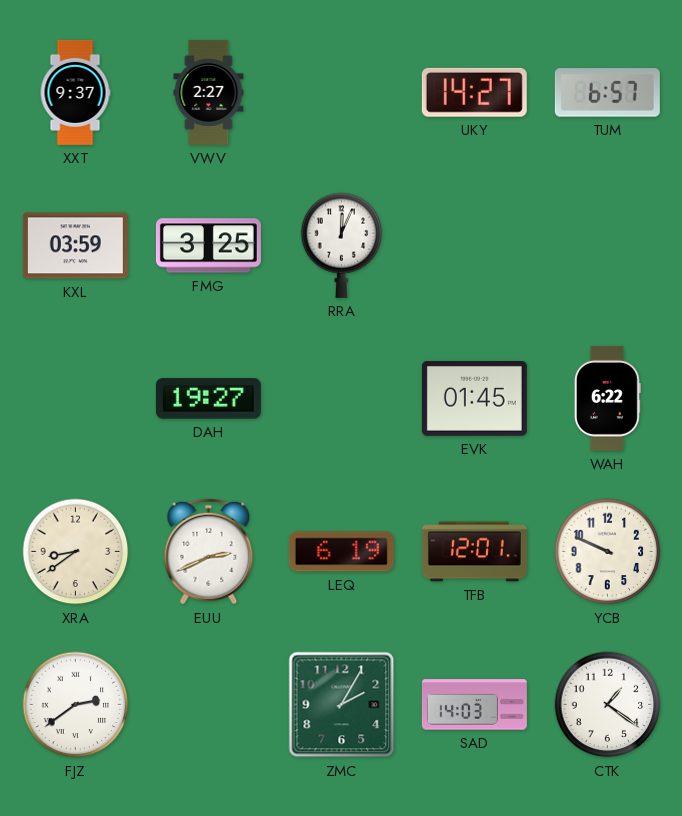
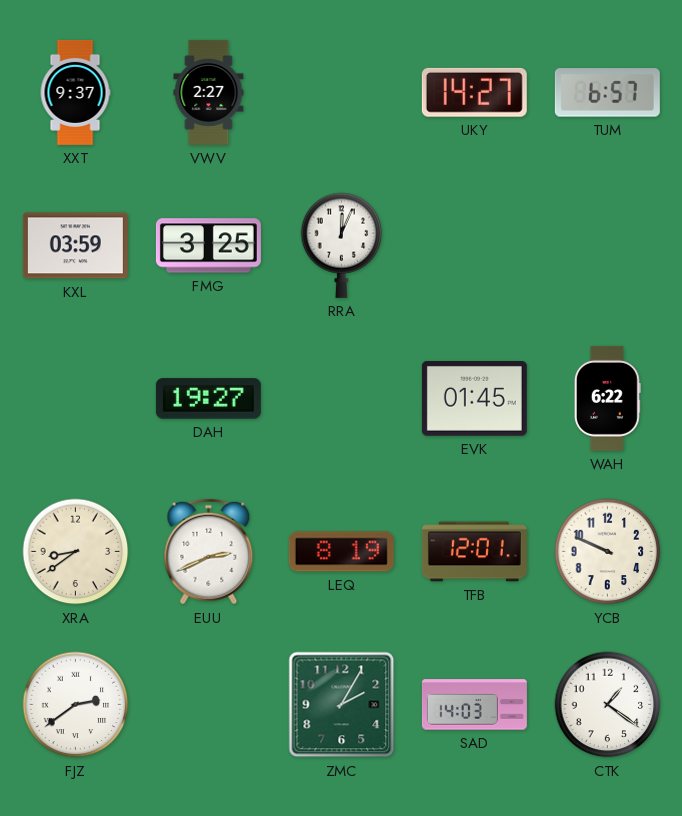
LEQ: 6:19 -> 8:19 (341, 552)
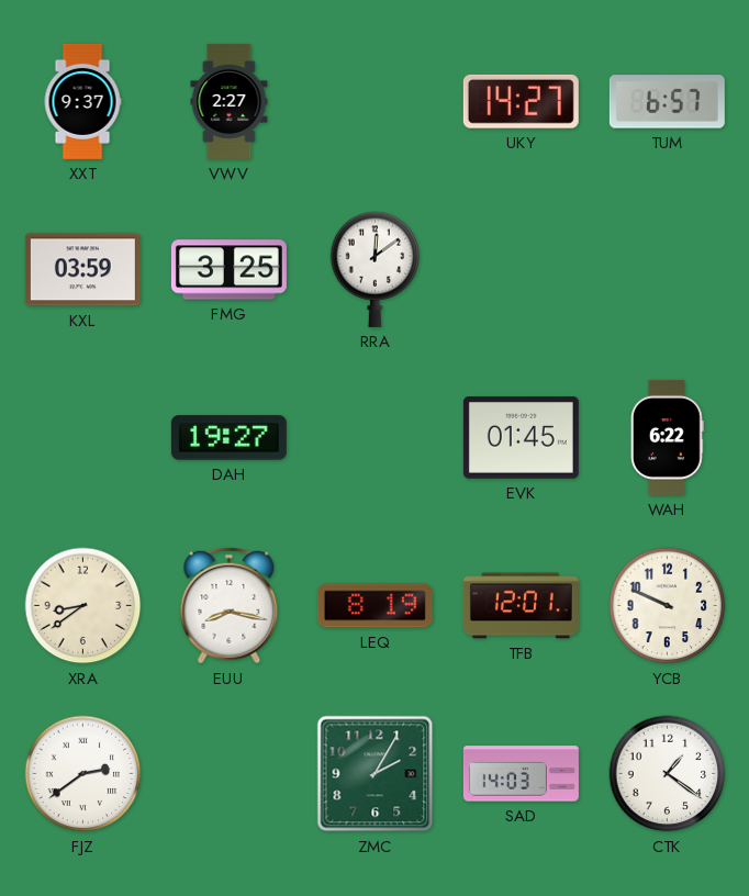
RRA: 12:04 -> 12:09 (376, 269)
EUU: 2:41 -> 8:17 (230, 606)
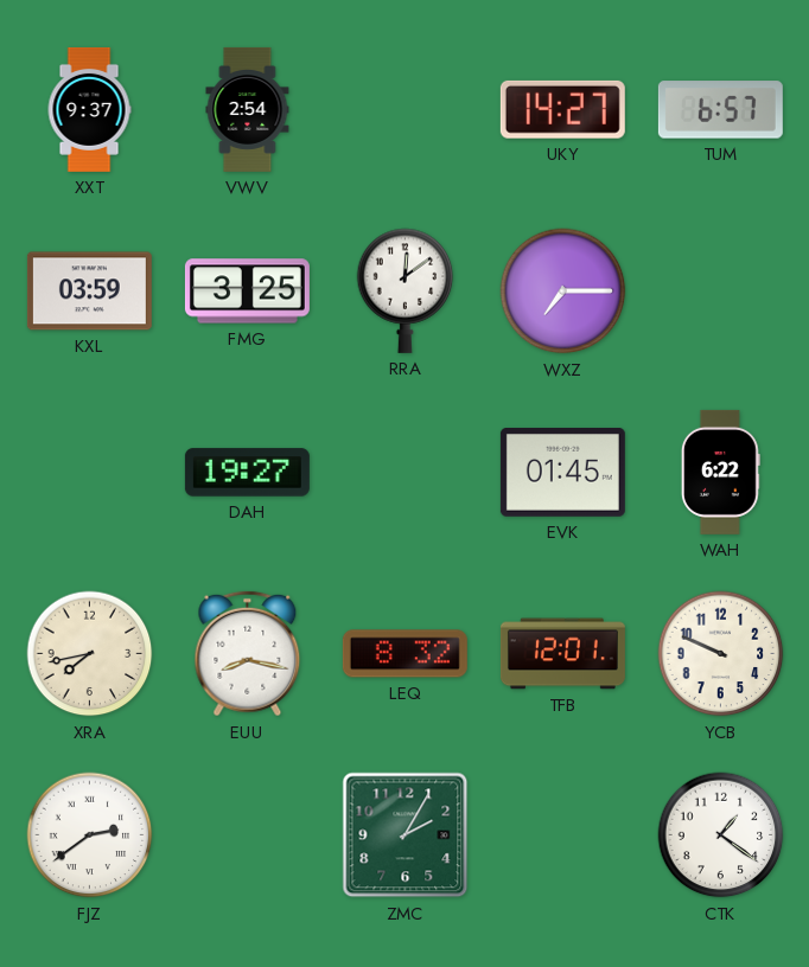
VWV: 2:27 -> 2:54 (248, 109)
WXZ: none -> 7:15 (563, 292)
XRA: 8:39 -> 7:43 (90, 654)
LEQ: 8:19 -> 8:32 (404, 654)
SAD: 14:03 -> none (521, 774)
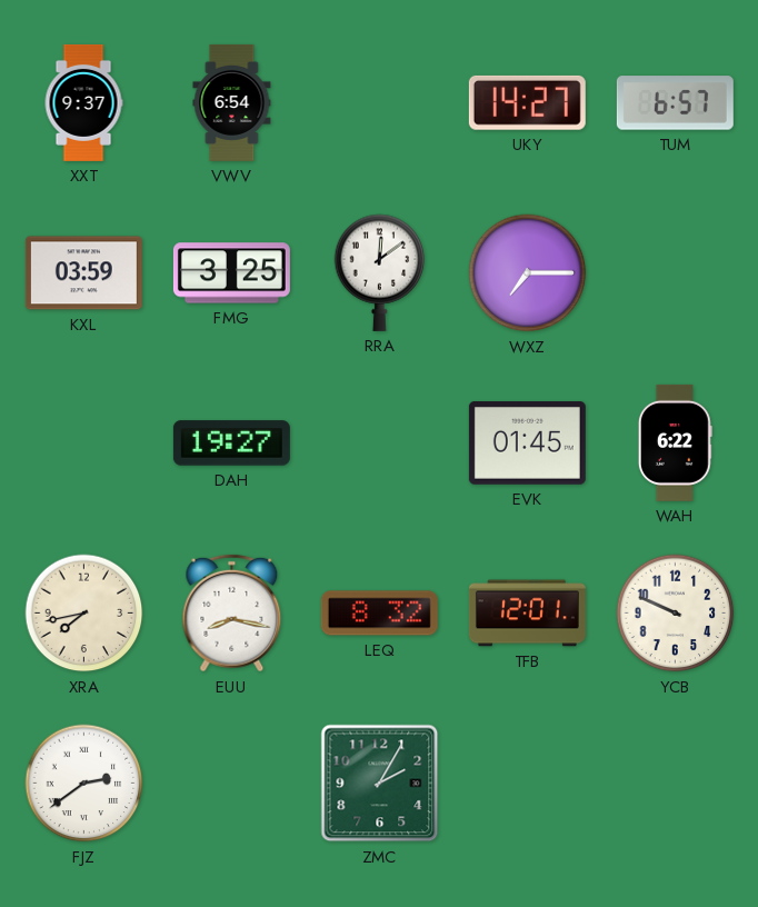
VWV: 2:54 -> 6:54 (232, 102)
CTK: 1:21 -> none (721, 835)
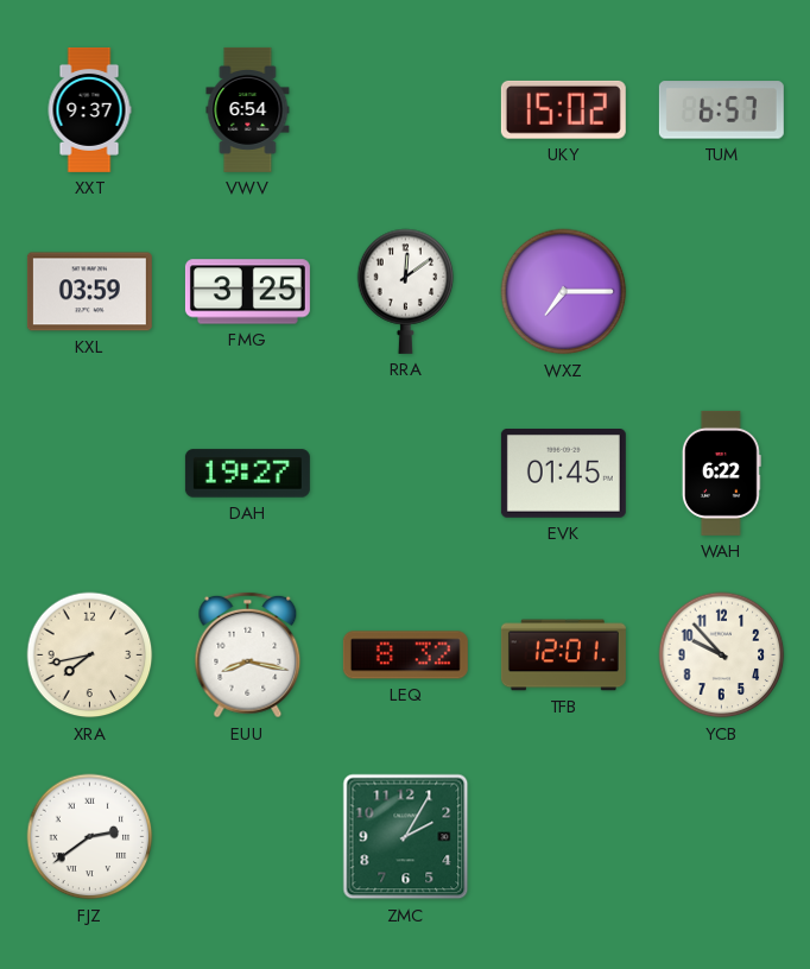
UKY: 14:27 -> 15:02 (563, 109)
YCB: 9:49 -> 9:53 (722, 655)
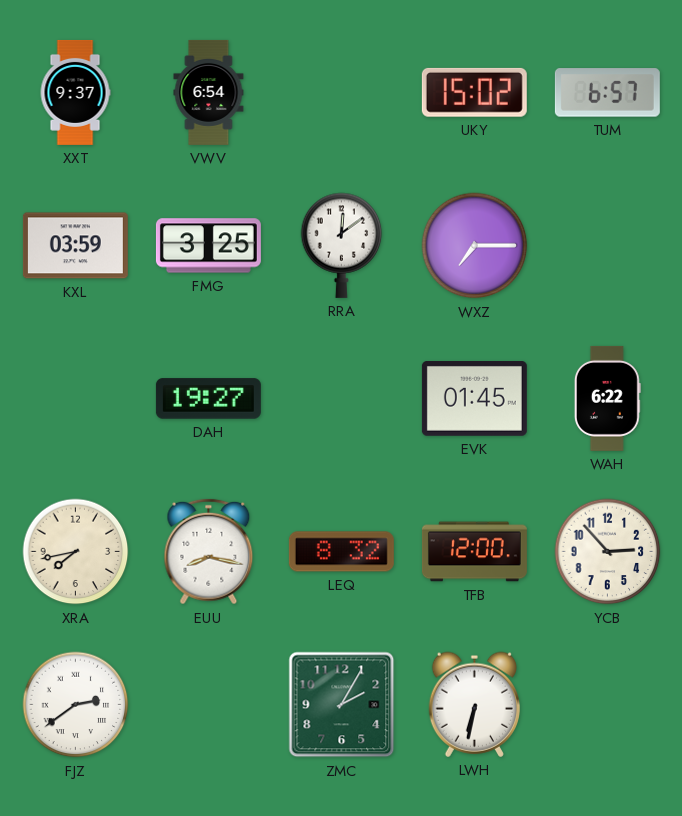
TFB: 12:01 -> 12:00 (474, 552)
YCB: 9:53 -> 2:53 (608, 552)
LWH: none -> 6:32 (474, 704)
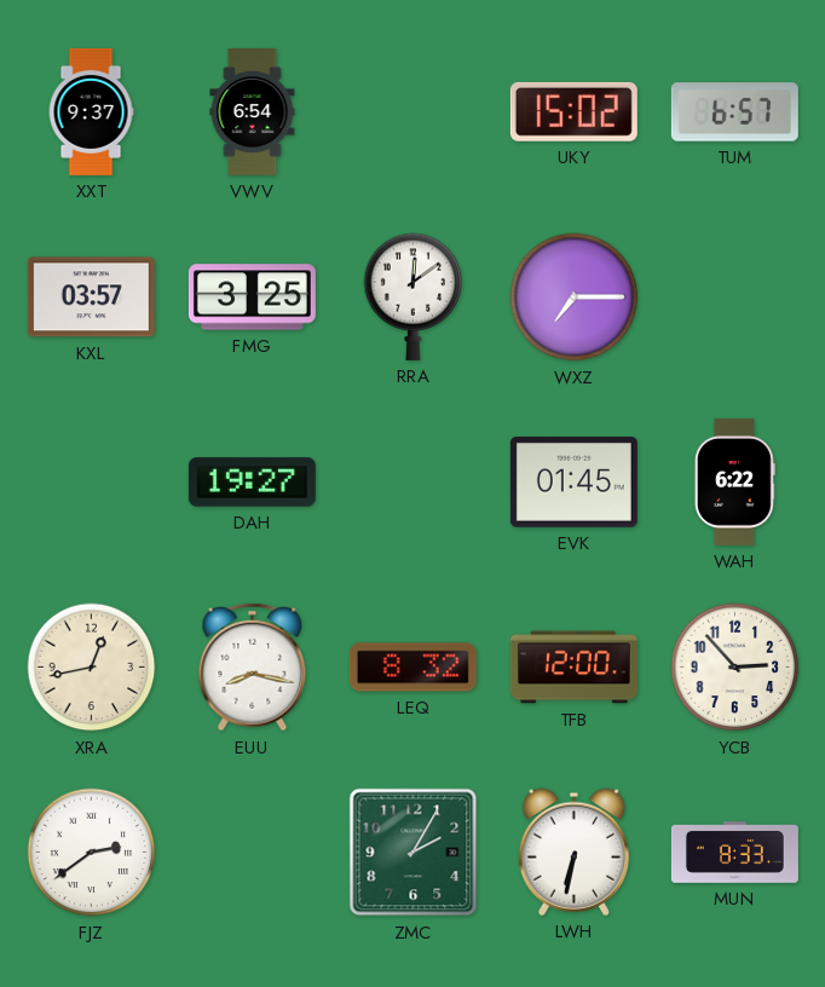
KXL: 03:59 -> 03:57 (91, 298)
XRA: 7:43 -> 12:43 (92, 668)
MUN: none -> 8:33 (734, 853)
